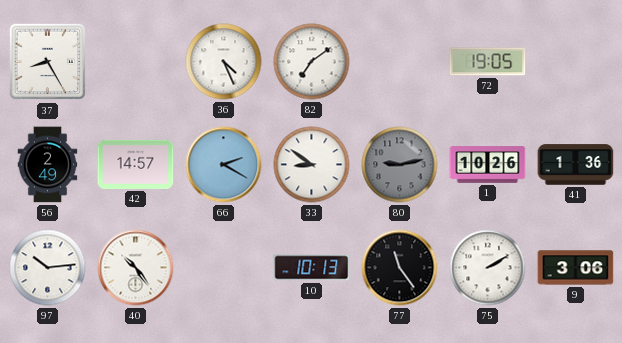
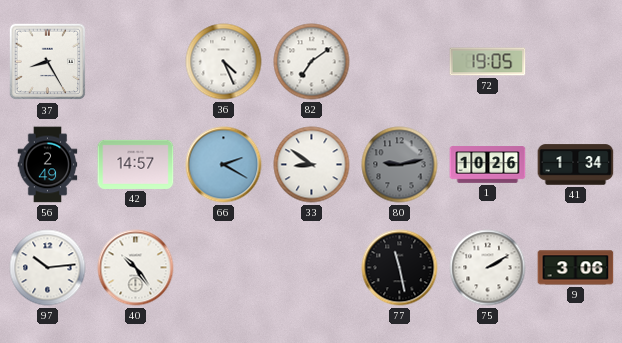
41: 1:36 -> 1:34 (576, 165)
10: 10:13 -> none (312, 268)
77: 11:24 -> 11:28 (400, 268)
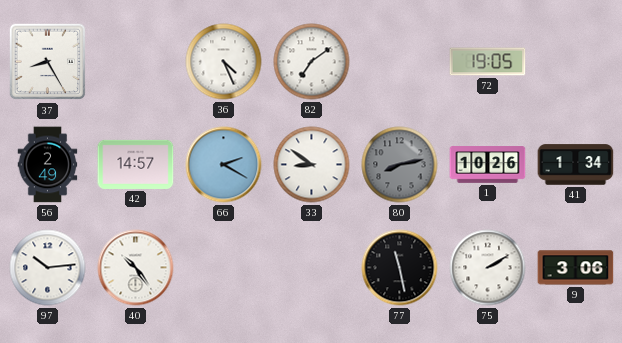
80: 9:13 -> 8:13 (400, 165)
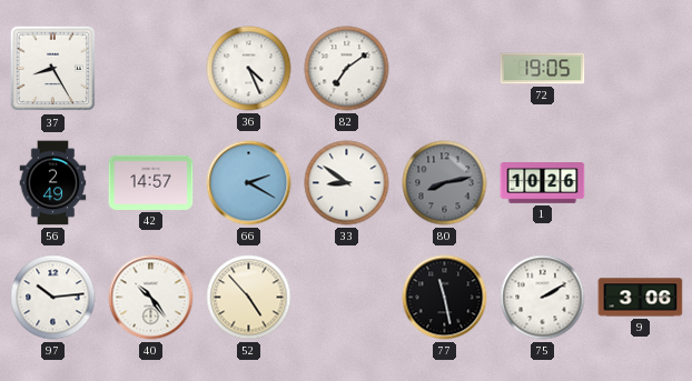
41: 1:34 -> none (576, 165)
52: none -> 4:53 (249, 298)
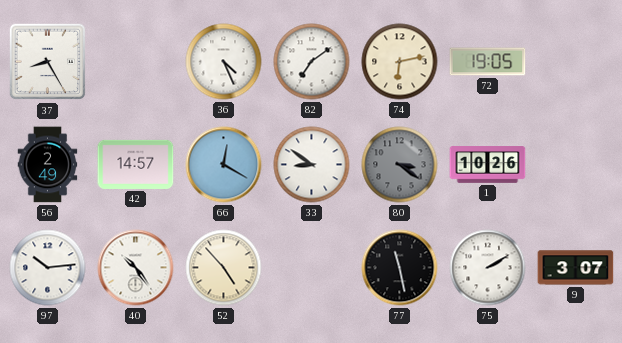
74: none -> 6:13 (400, 62)
66: 2:20 -> 12:20 (224, 165)
80: 8:13 -> 3:21 (400, 165)
9: 3:06 -> 3:07 (576, 268)
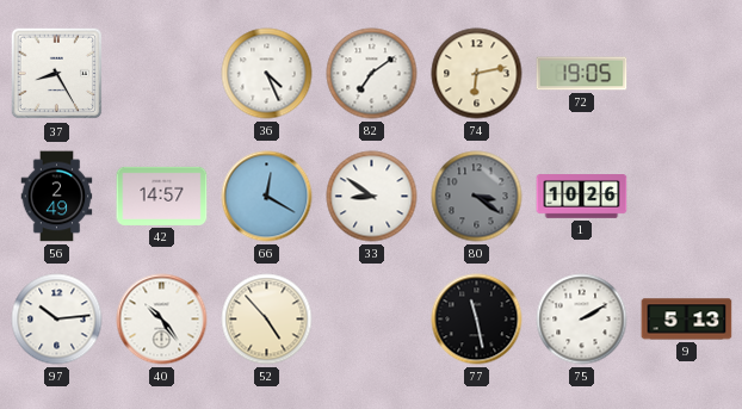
9: 3:07 -> 5:13 (687, 320)
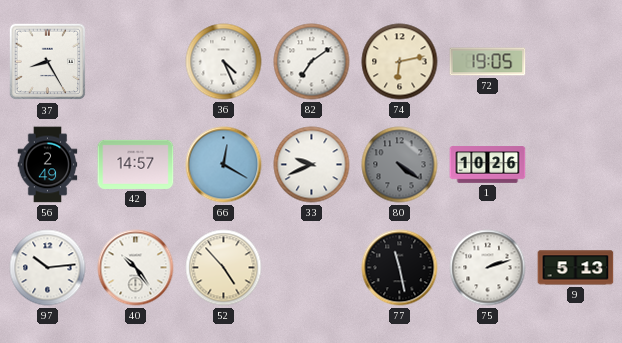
33: 8:51 -> 9:41 (312, 165)
80: 3:21 -> 4:21 (400, 165)
75: 2:10 -> 2:12 (488, 268)
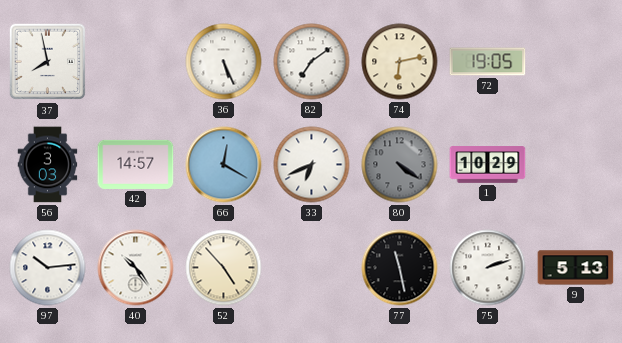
37: 8:25 -> 7:58 (48, 62)
36: 4:26 -> 5:26 (224, 62)
56: 2:49 -> 3:03 (48, 165)
33: 9:41 -> 6:41 (312, 165)
1: 10:26 -> 10:29 (488, 165)
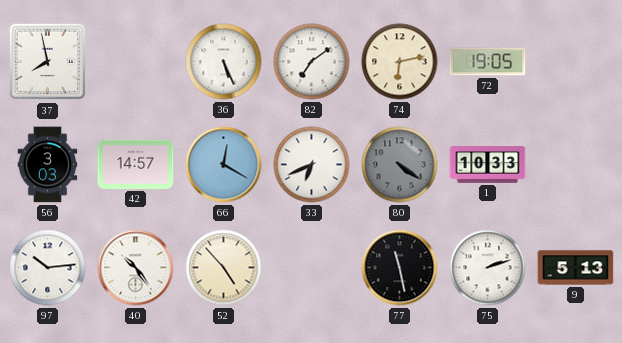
1: 10:29 -> 10:33 (488, 165)
